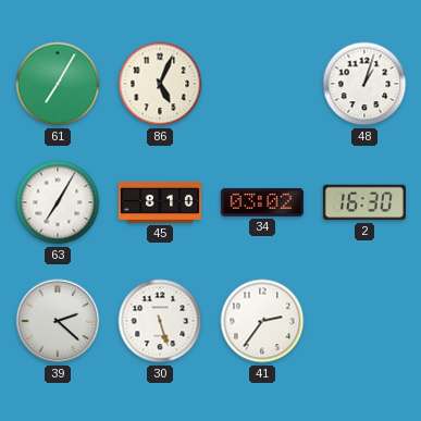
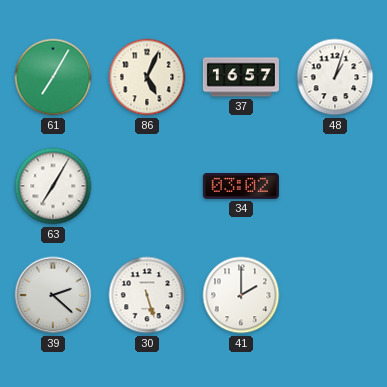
37: none -> 16:57 (241, 77)
45: 8:10 -> none (160, 202)
2: 16:30 -> none (364, 202)
41: 2:36 -> 2:00 (241, 295)
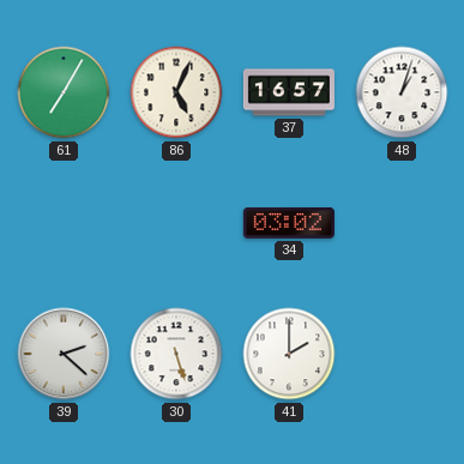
63: 7:05 -> none (53, 186)
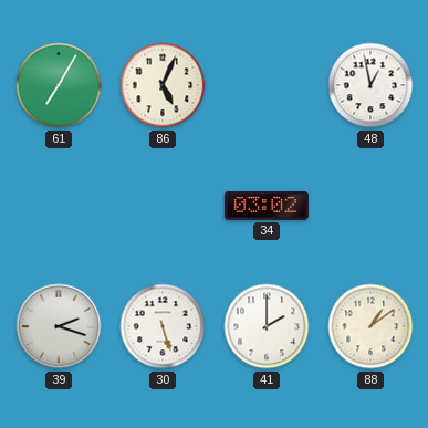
37: 16:57 -> none (289, 92)
48: 1:03 -> 12:58 (370, 85)
39: 2:22 -> 2:18 (59, 326)
88: none -> 1:09 (370, 326)
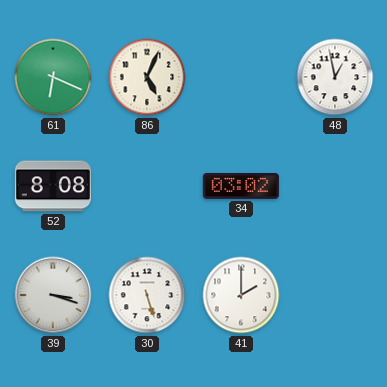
61: 7:05 -> 6:19 (53, 77)
52: none -> 8:08 (53, 186)
39: 2:18 -> 3:18 (53, 295)
88: 1:09 -> none (370, 326)
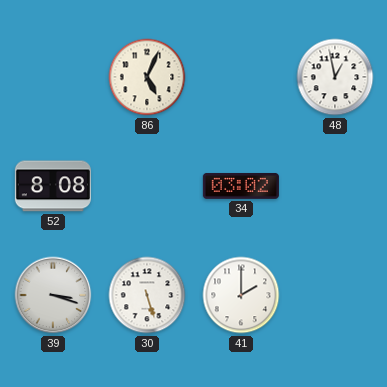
61: 6:19 -> none (53, 77)
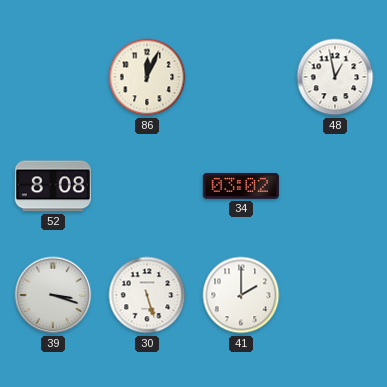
86: 5:04 -> 12:04 (147, 77)
